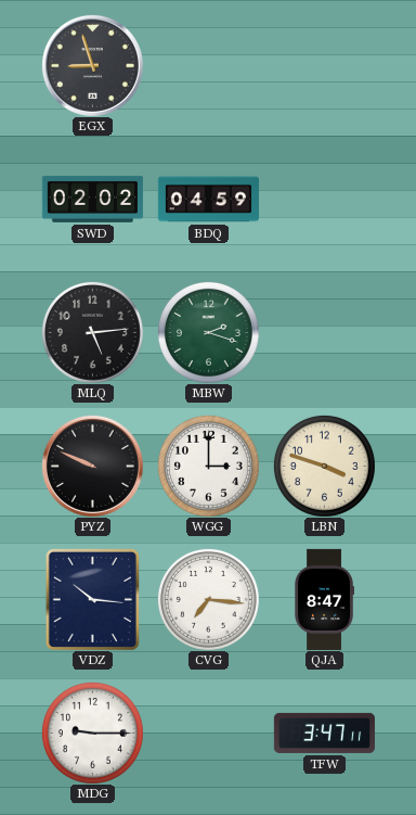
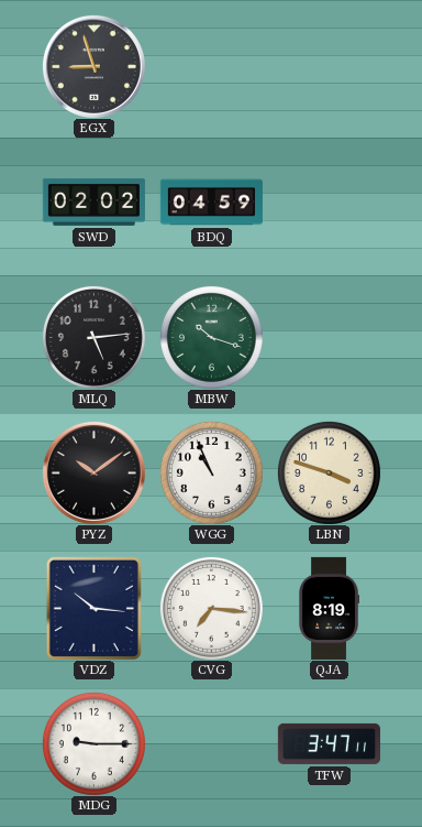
MBW: 2:18 -> 10:18 (211, 337)
PYZ: 9:49 -> 10:09 (93, 472)
WGG: 3:00 -> 10:56 (211, 472)
QJA: 8:47 -> 8:19 (329, 608)
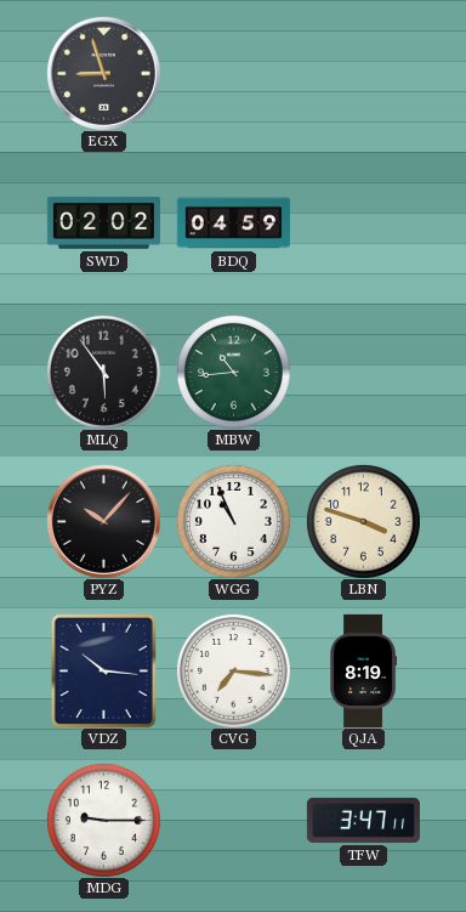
MLQ: 5:14 -> 5:54 (103, 372)
MBW: 10:18 -> 10:44 (233, 372)
PYZ: 10:09 -> 10:07 (103, 521)
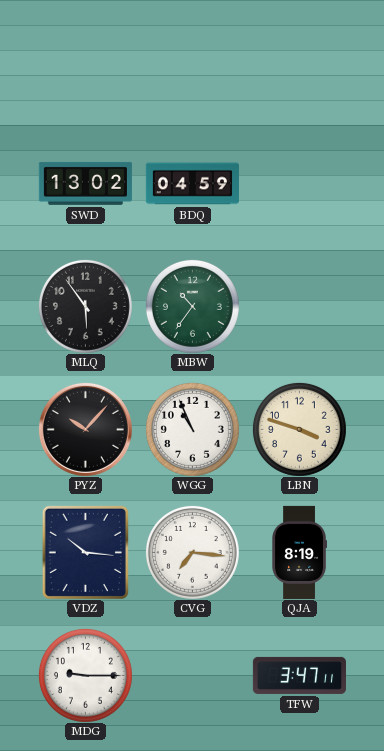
EGX: 8:57 -> none (103, 73)
SWD: 02:02 -> 13:02 (85, 183)
MBW: 10:44 -> 10:36 (192, 306)
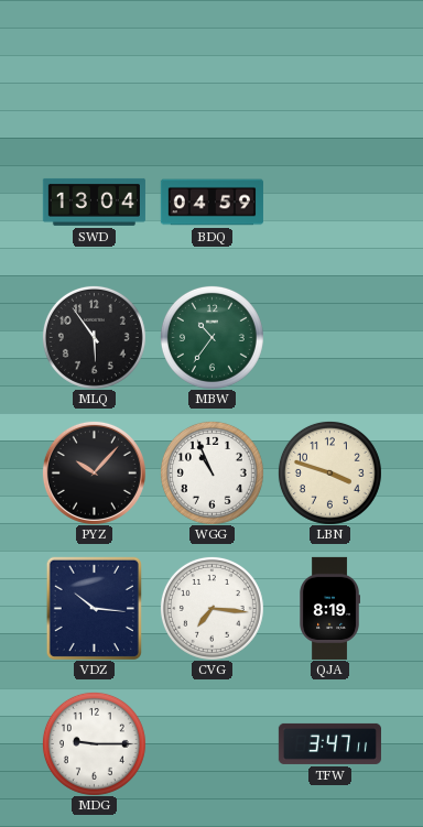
SWD: 13:02 -> 13:04 (94, 202)
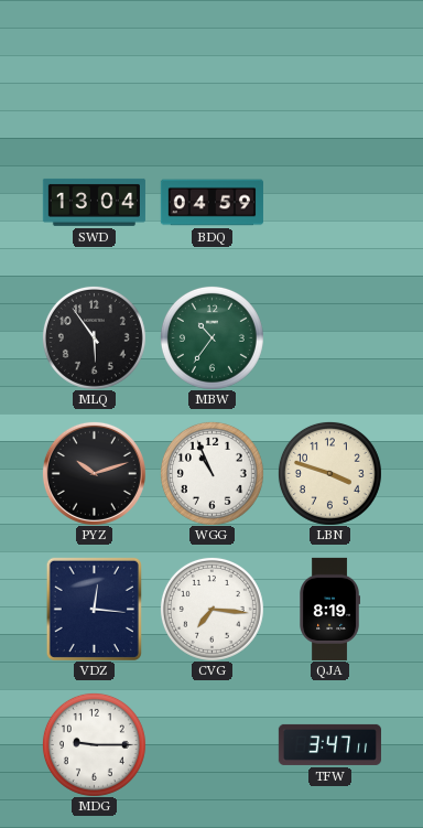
PYZ: 10:07 -> 10:12 (94, 473)
VDZ: 10:16 -> 12:16 (94, 609)
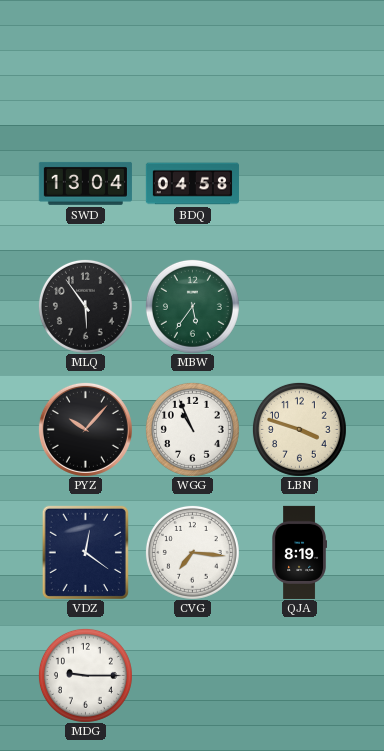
BDQ: 04:59 -> 04:58 (192, 184)
MBW: 10:36 -> 5:36 (192, 306)
PYZ: 10:12 -> 10:07 (85, 429)
VDZ: 12:16 -> 12:21 (85, 552)
TFW: 3:47 -> none (329, 744)
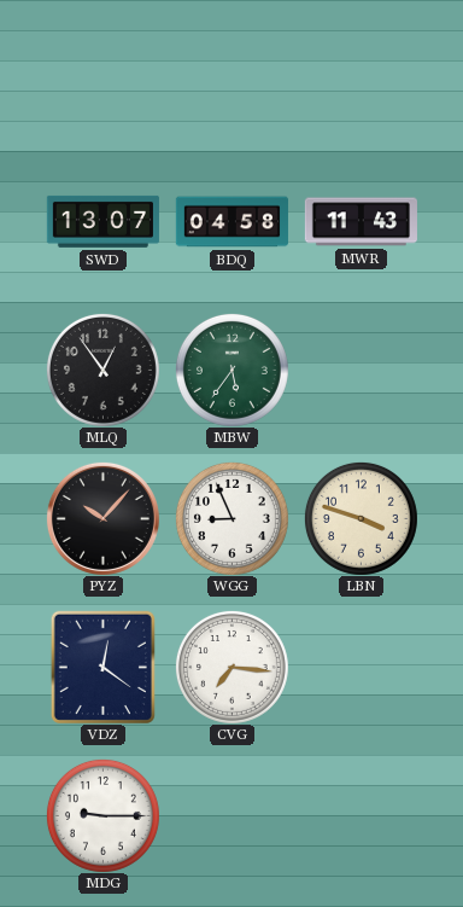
SWD: 13:04 -> 13:07 (102, 221)
MWR: none -> 11:43 (361, 222)
MLQ: 5:54 -> 12:54 (102, 370)
WGG: 10:56 -> 8:56 (231, 518)
QJA: 8:19 -> none (299, 552)
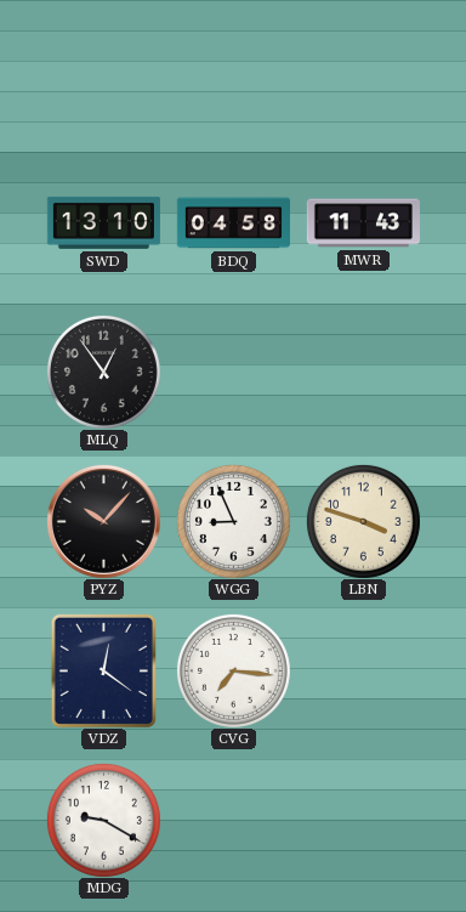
SWD: 13:07 -> 13:10 (103, 222)
MBW: 5:36 -> none (231, 370)
MDG: 9:15 -> 9:20 (103, 820)
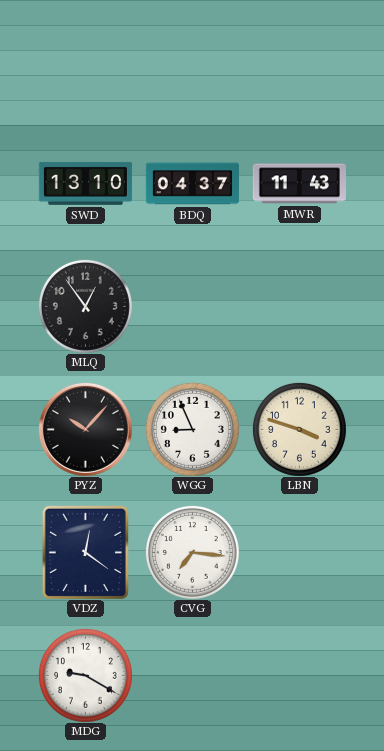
BDQ: 04:58 -> 04:37 (192, 184)
